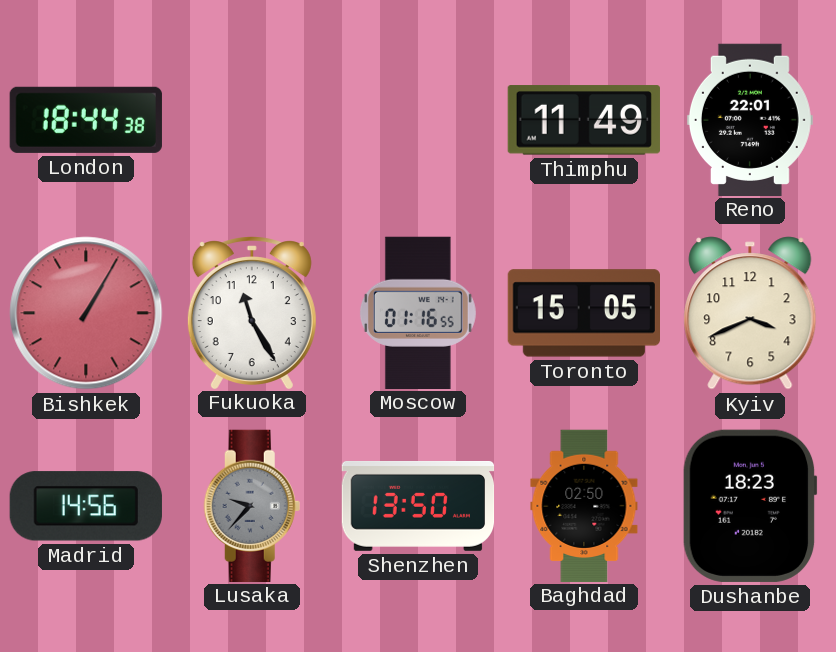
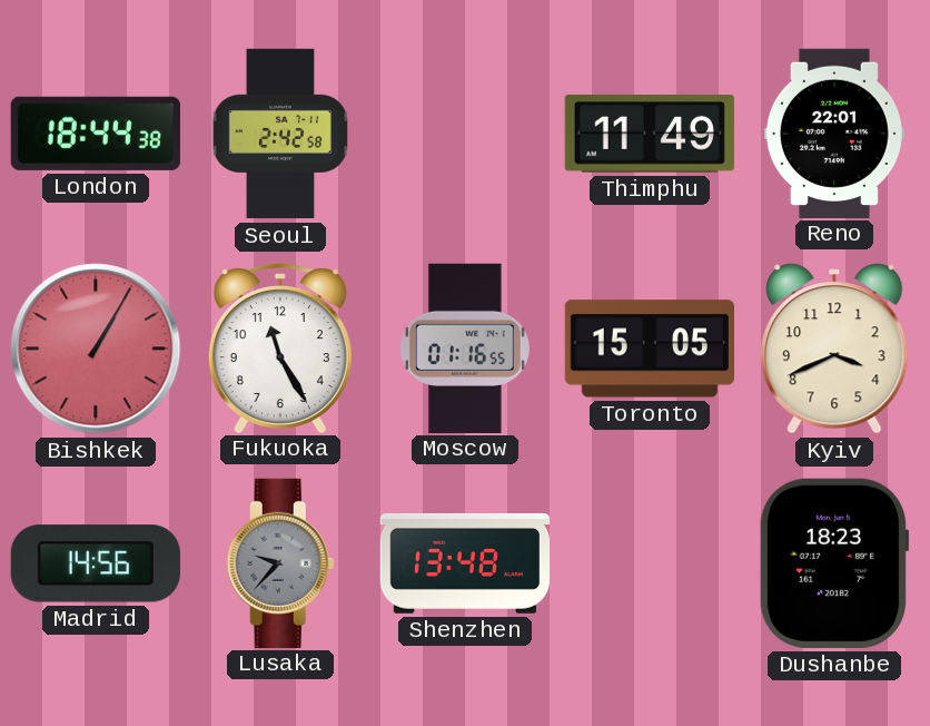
Seoul: none -> 2:42 (280, 134)
Shenzhen: 13:50 -> 13:48 (465, 563)
Baghdad: 02:50 -> none (584, 505)
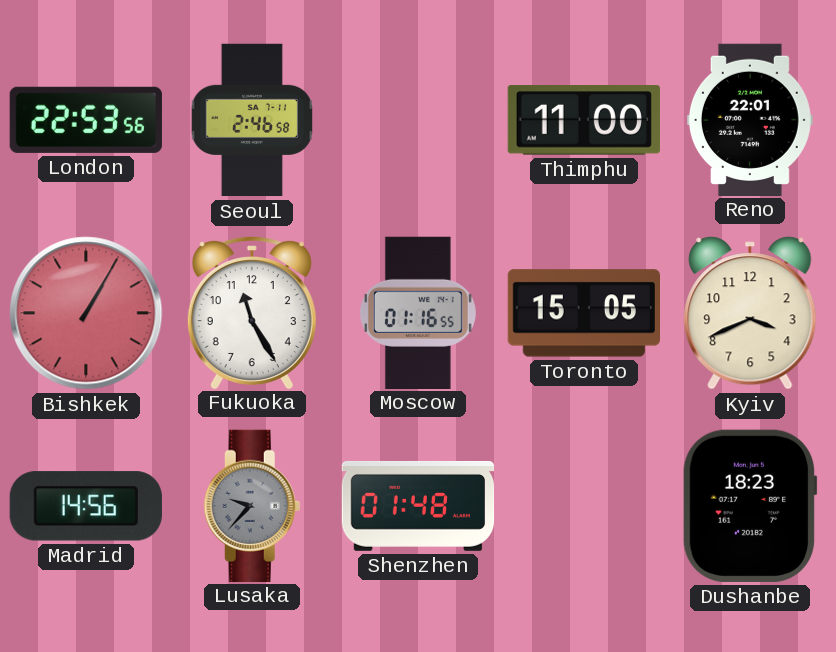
London: 18:44 -> 22:53 (86, 120)
Seoul: 2:42 -> 2:46 (252, 120)
Thimphu: 11:49 -> 11:00 (584, 120)
Shenzhen: 13:48 -> 01:48 (418, 506)
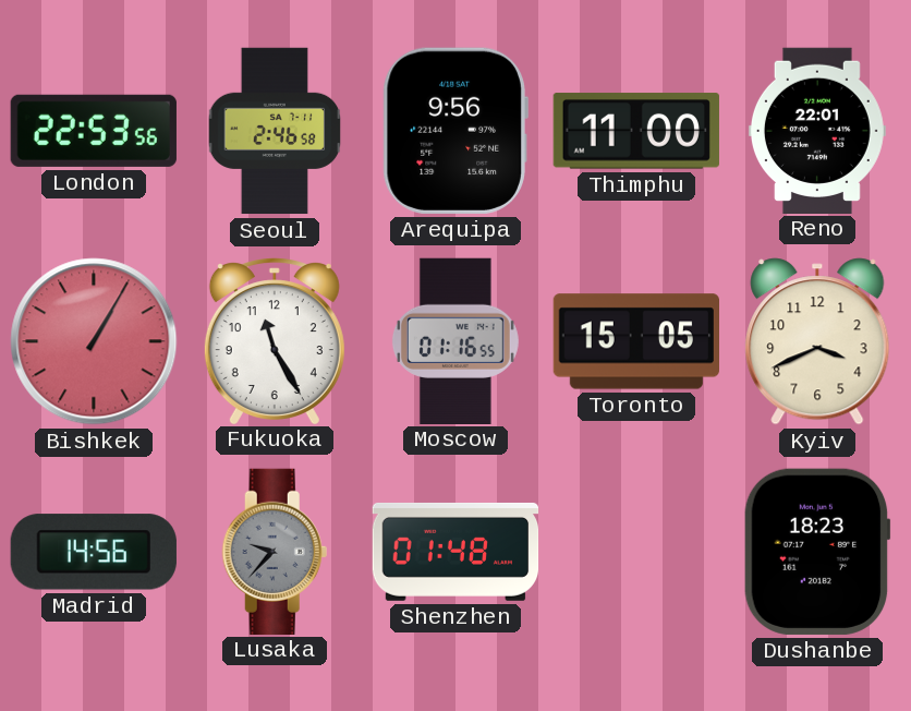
Arequipa: none -> 9:56 (456, 131)
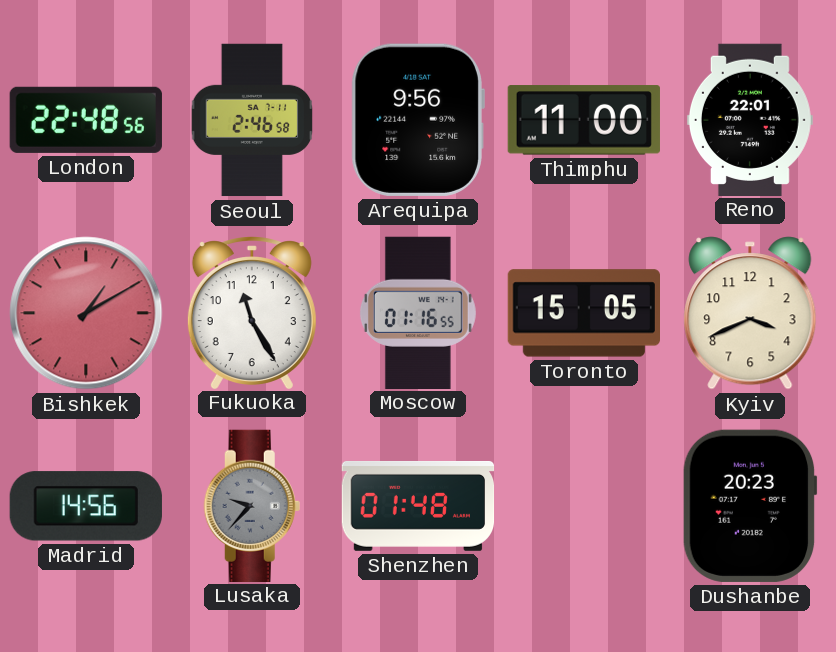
London: 22:53 -> 22:48 (86, 120)
Bishkek: 1:05 -> 1:10 (86, 313)
Dushanbe: 18:23 -> 20:23 (750, 506)
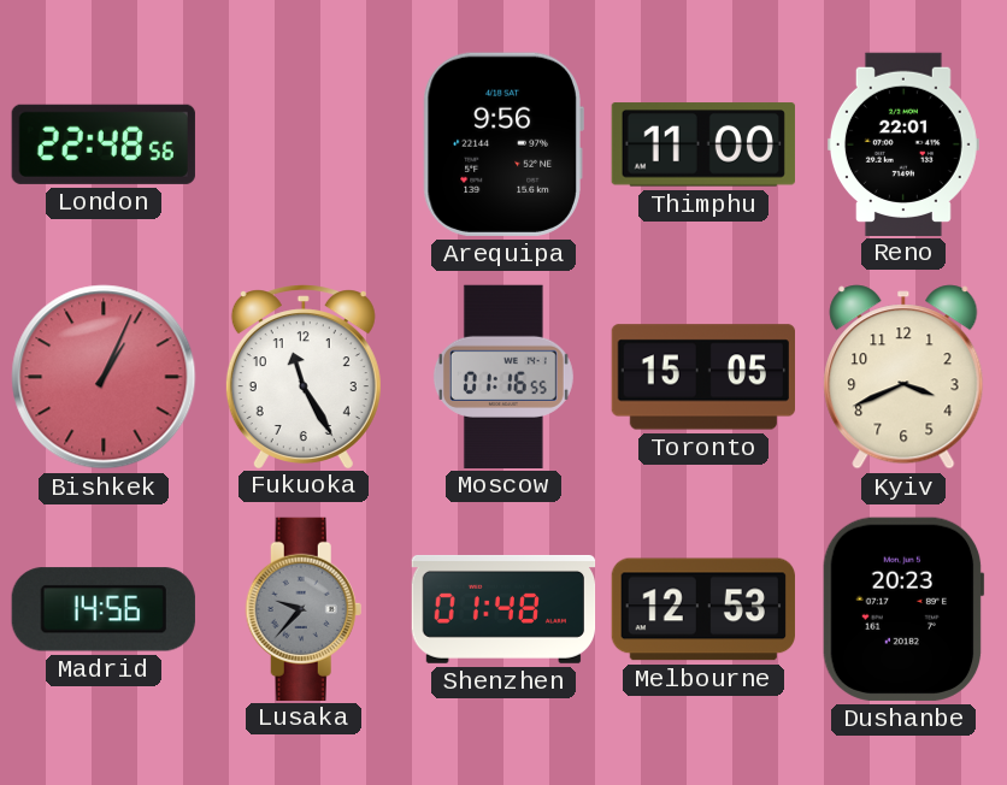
Seoul: 2:46 -> none (252, 120)
Bishkek: 1:10 -> 1:04 (104, 377)
Melbourne: none -> 12:53 (703, 609)
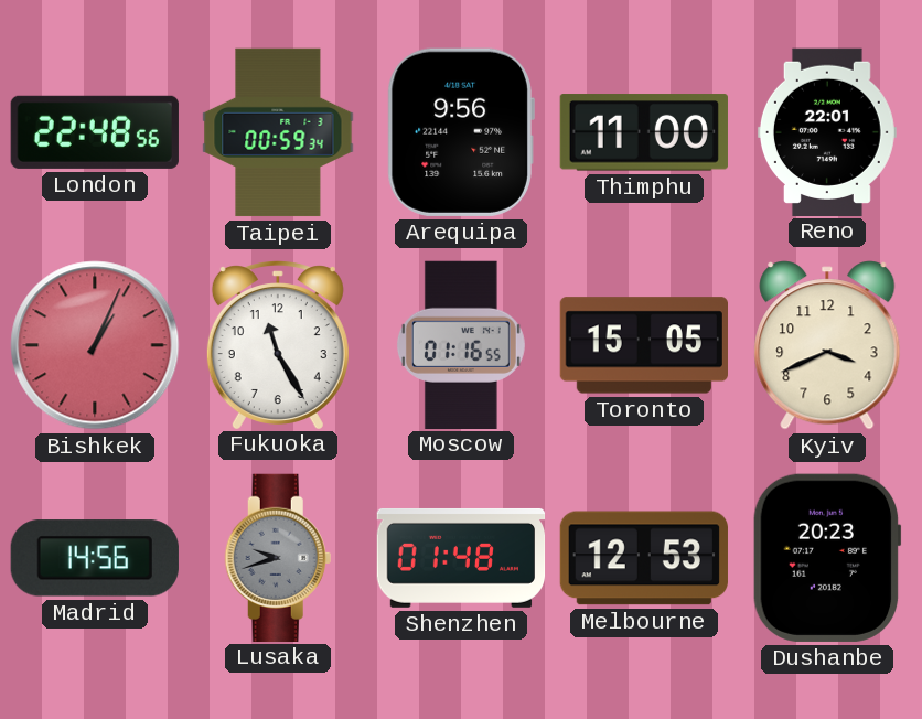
Taipei: none -> 00:59 (278, 132)
Lusaka: 9:37 -> 9:42 (278, 557)
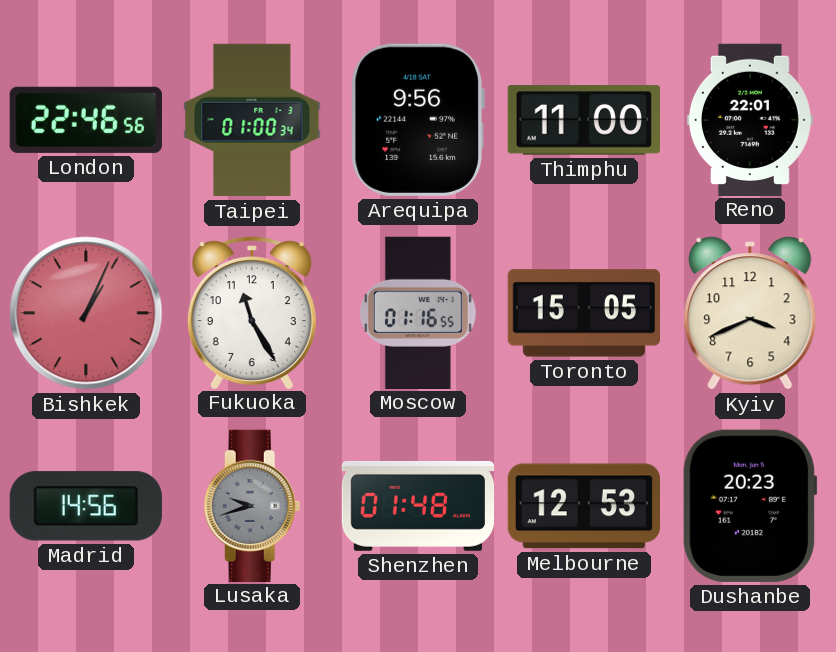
London: 22:48 -> 22:46 (86, 120)
Taipei: 00:59 -> 01:00 (252, 120)
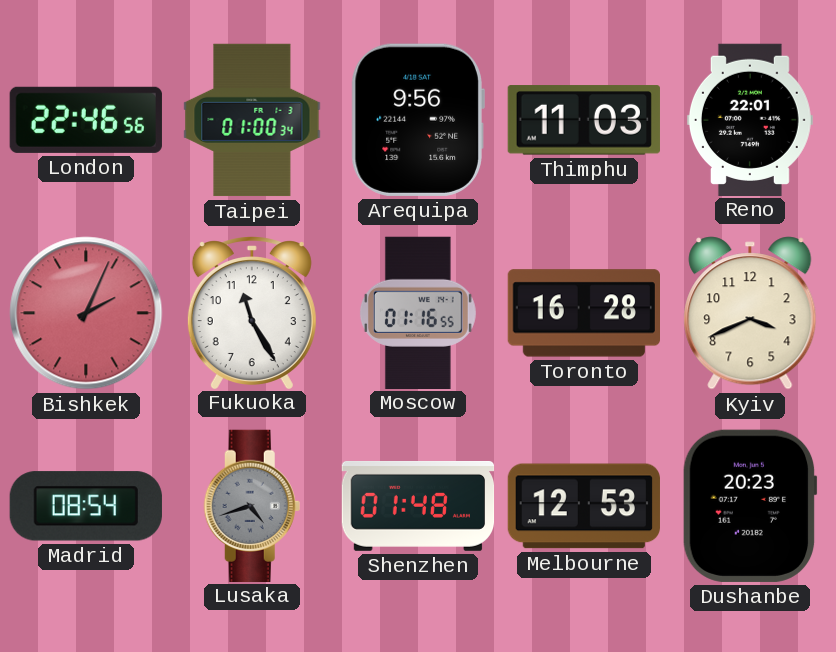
Thimphu: 11:00 -> 11:03 (584, 120)
Bishkek: 1:04 -> 2:04 (86, 313)
Toronto: 15:05 -> 16:28 (583, 313)
Madrid: 14:56 -> 08:54 (86, 506)
Lusaka: 9:42 -> 4:42 (252, 505)
